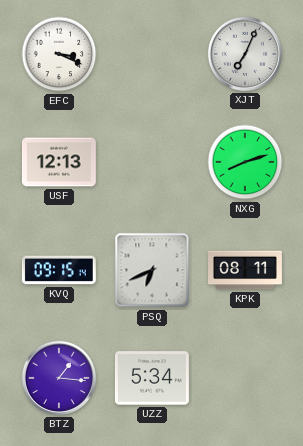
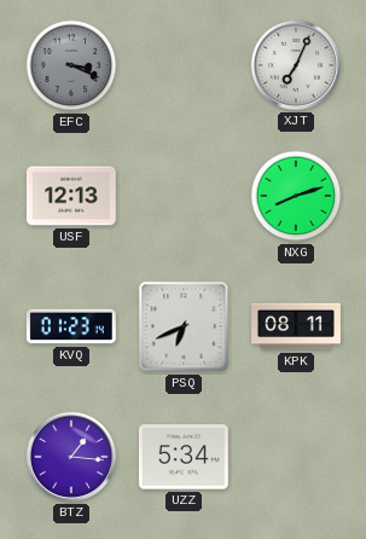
EFC dial: white -> grey (71, 65)
KVQ: 09:15 -> 01:23 (71, 326)
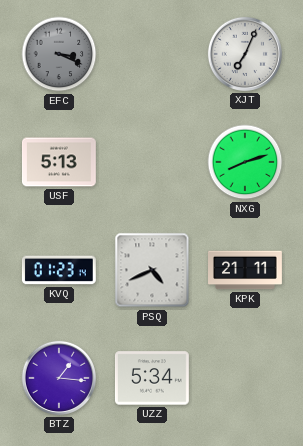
USF: 12:13 -> 5:13 (59, 162)
PSQ: 6:41 -> 4:41 (152, 270)
KPK: 08:11 -> 21:11 (246, 270)
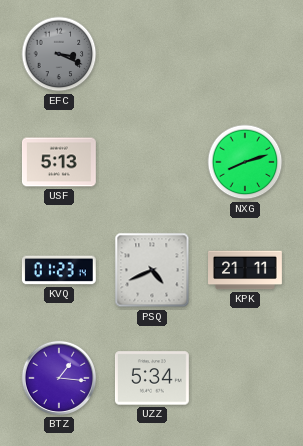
XJT: 7:04 -> none (245, 54)
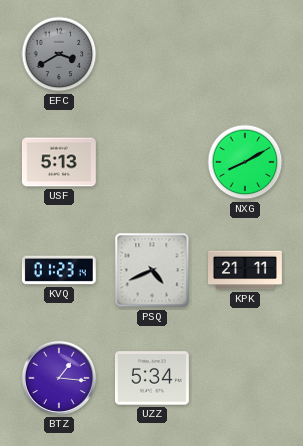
EFC: 3:19 -> 3:40 (59, 54)
NXG: 8:12 -> 8:10 (245, 162)
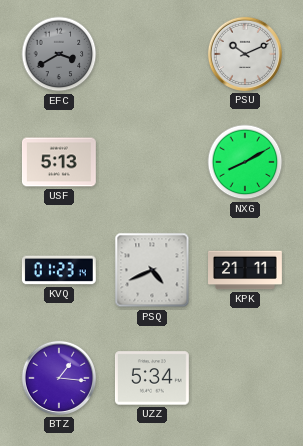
PSU: none -> 10:11 (245, 54)
